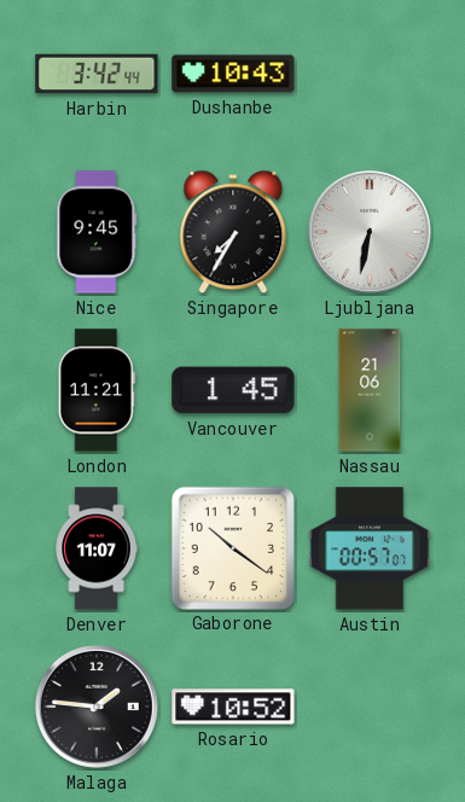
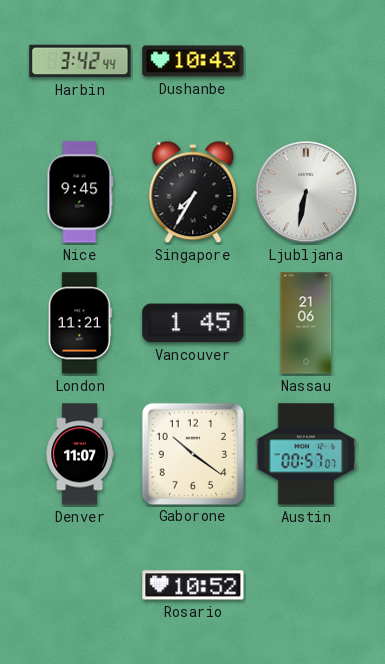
Malaga: 1:46 -> none (97, 707)
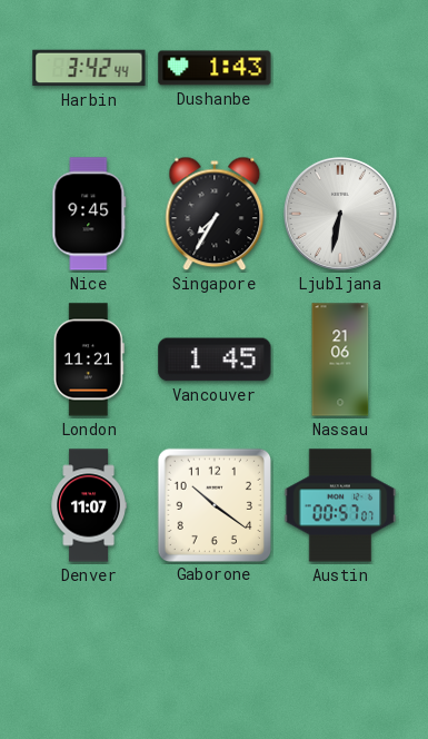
Dushanbe: 10:43 -> 1:43 (215, 68)
Rosario: 10:52 -> none (193, 585)
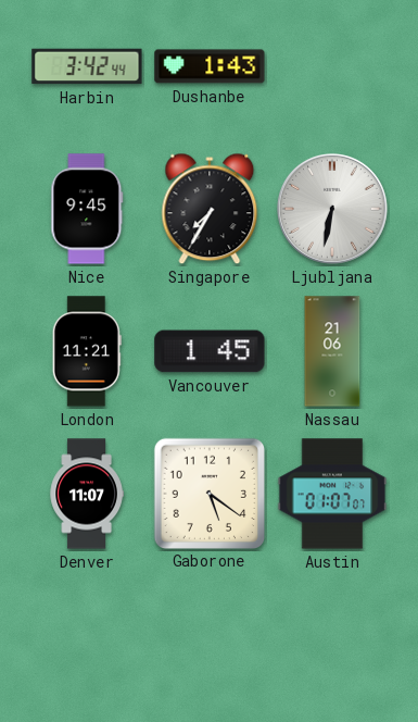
Gaborone: 10:21 -> 5:21 (208, 493)
Austin: 00:57 -> 01:07 (332, 494)
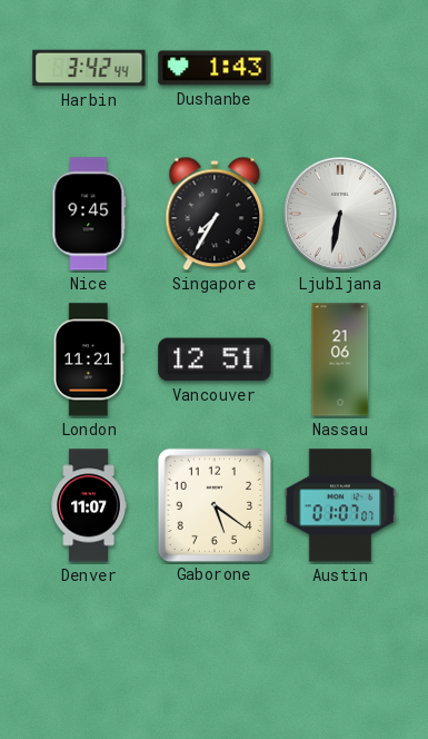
Vancouver: 1:45 -> 12:51 (215, 359)
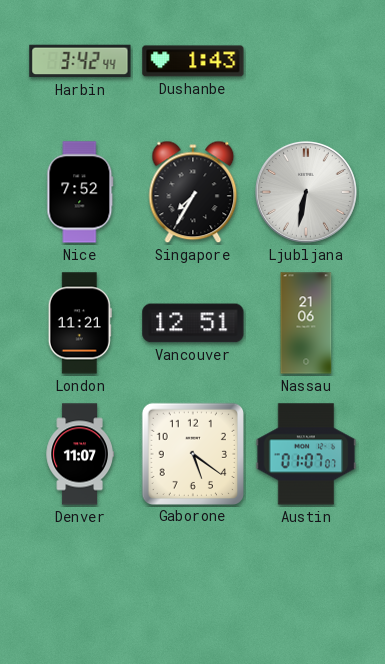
Nice: 9:45 -> 7:52 (80, 192)
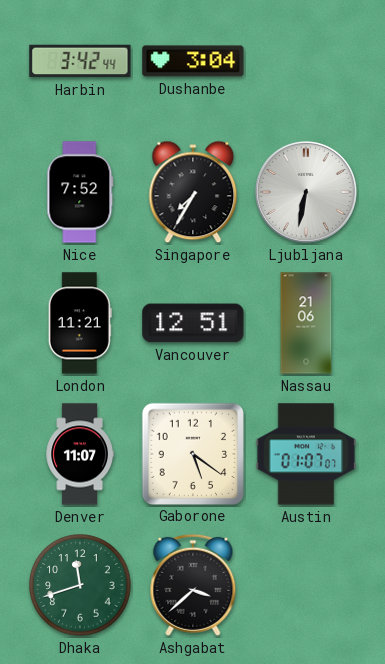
Dushanbe: 1:43 -> 3:04 (193, 61)
Dhaka: none -> 11:42 (80, 585)
Ashgabat: none -> 3:38 (193, 585)
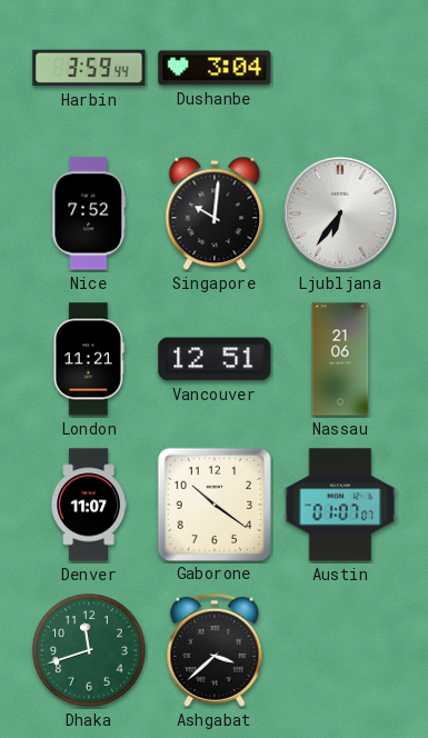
Harbin: 3:42 -> 3:59 (89, 68)
Singapore: 7:35 -> 10:01 (215, 213)
Ljubljana: 6:32 -> 6:36 (340, 213)
Gaborone: 5:21 -> 10:21 (213, 503)
